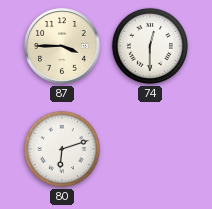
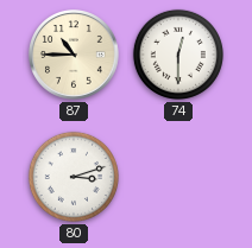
87: 3:45 -> 10:45 (75, 56)
80: 6:12 -> 3:12 (74, 177)
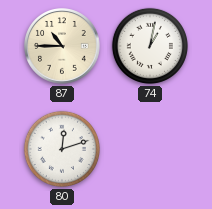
74: 12:30 -> 1:02 (150, 46)
80: 3:12 -> 12:12 (62, 149)
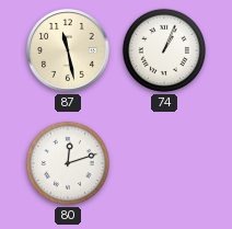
87: 10:45 -> 11:28 (69, 51)
74: 1:02 -> 1:04 (164, 50)
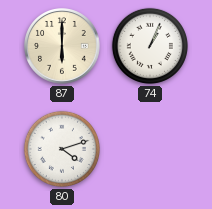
87: 11:28 -> 6:00 (63, 47)
80: 12:12 -> 4:12 (62, 149)
